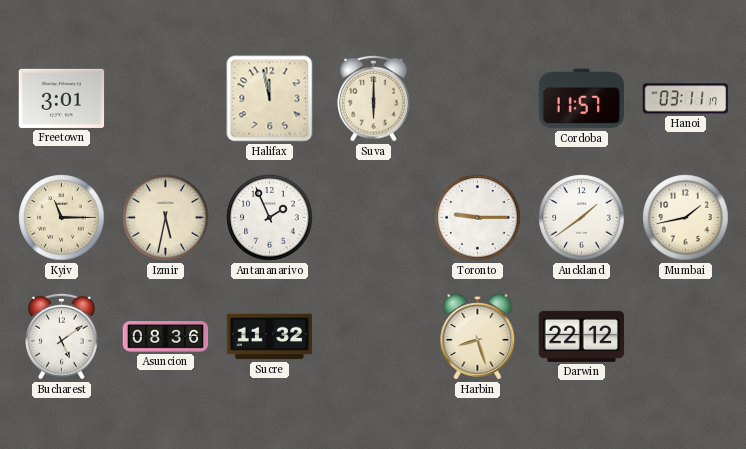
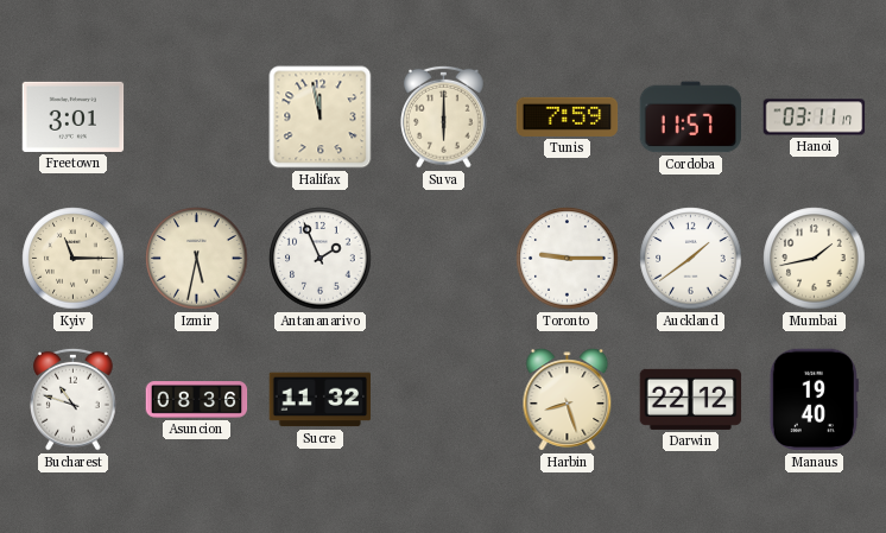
Tunis: none -> 7:59 (568, 116)
Bucharest: 5:09 -> 10:48 (74, 399)
Manaus: none -> 19:40 (814, 400)
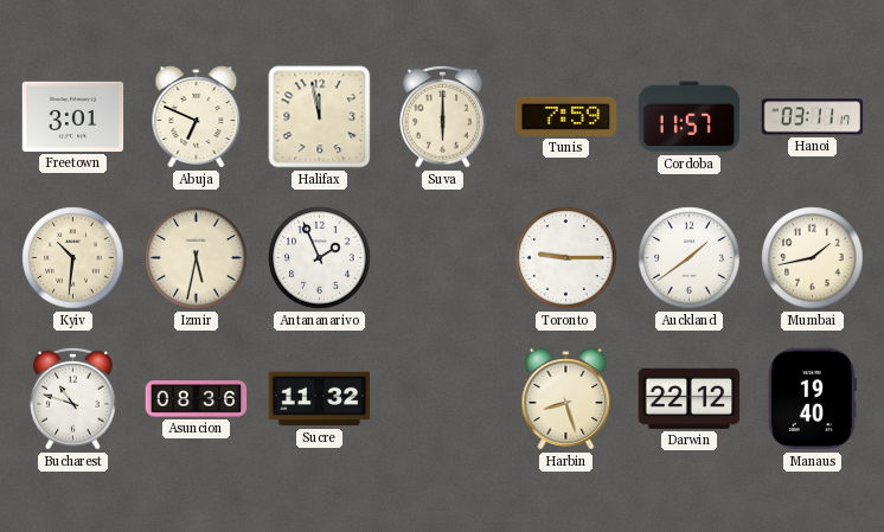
Abuja: none -> 6:49 (197, 117)
Kyiv: 11:15 -> 10:31 (73, 258)
